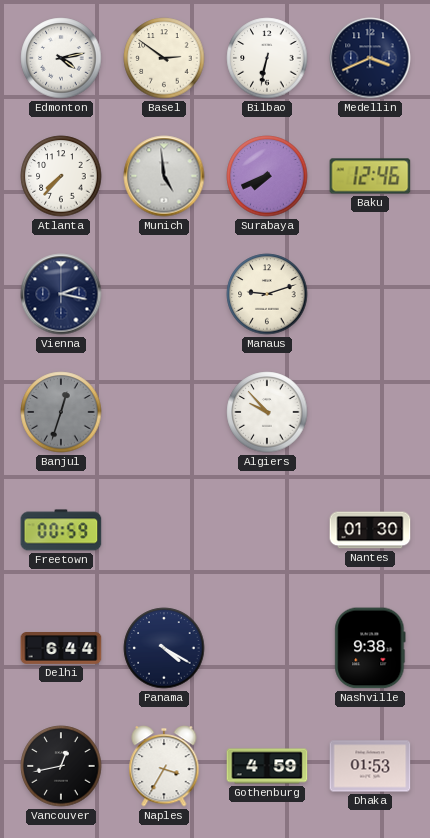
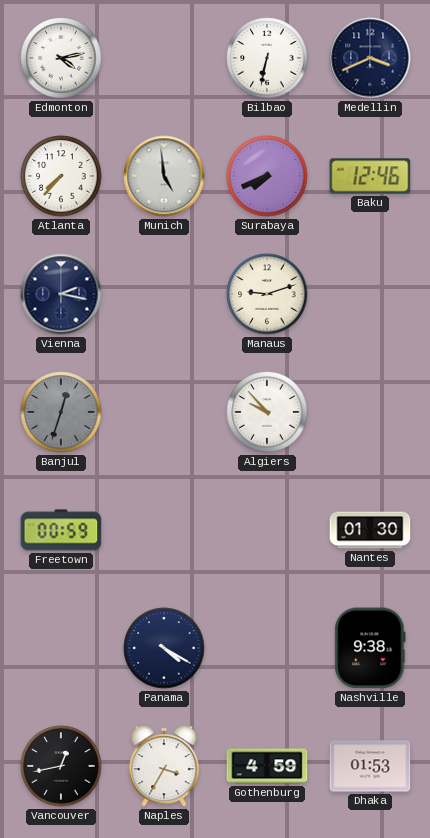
Basel: 2:51 -> none (164, 58)
Delhi: 6:44 -> none (61, 648)
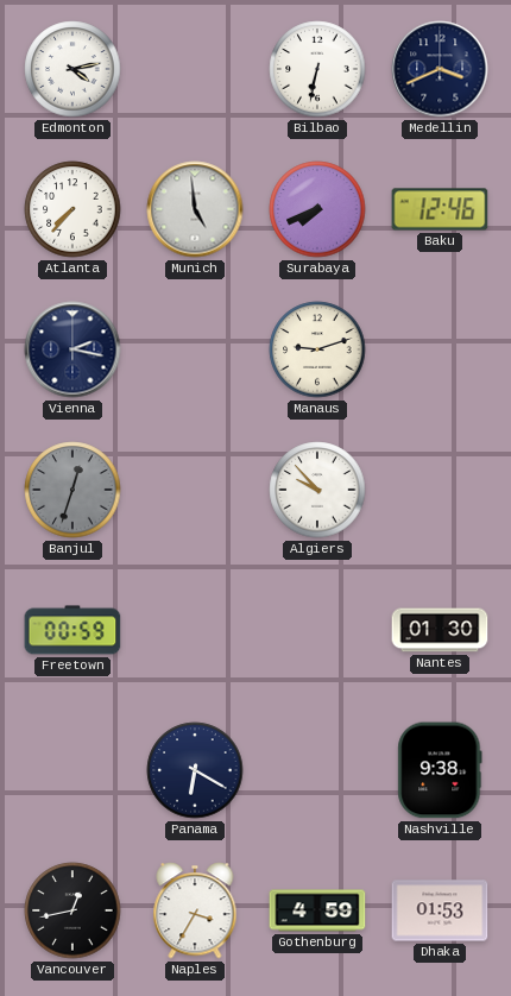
Panama: 4:20 -> 6:20 (195, 770)
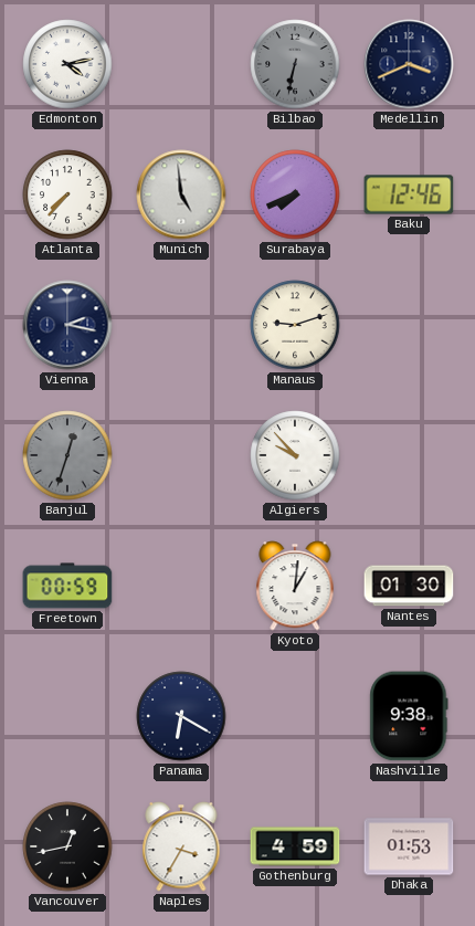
Bilbao dial: white -> grey (295, 64)
Kyoto: none -> 1:01 (295, 586)
